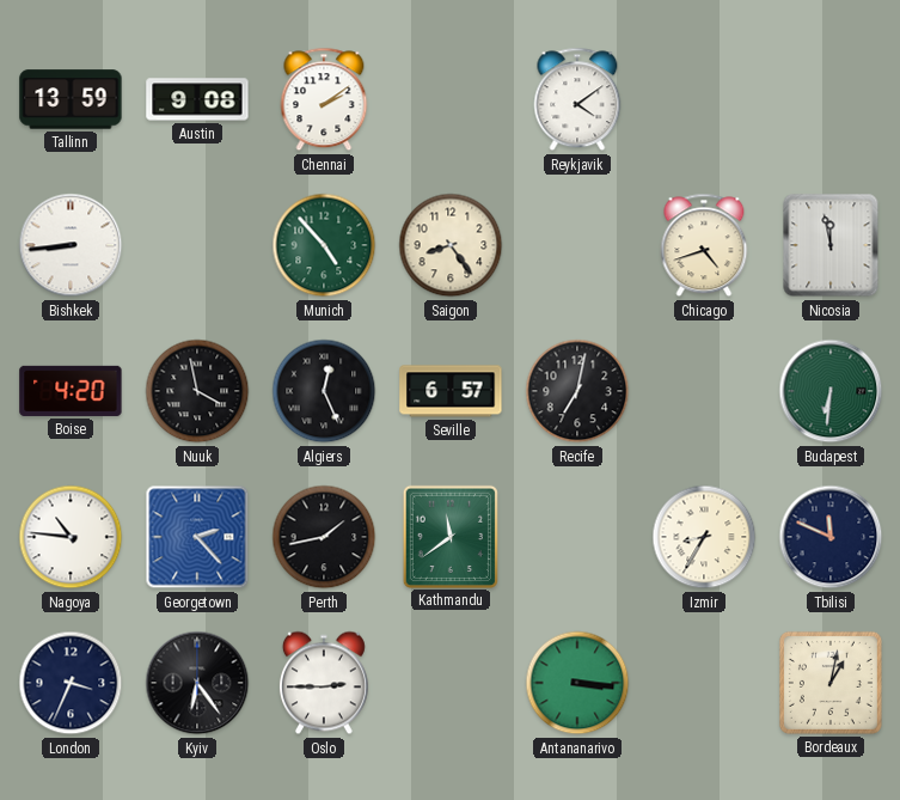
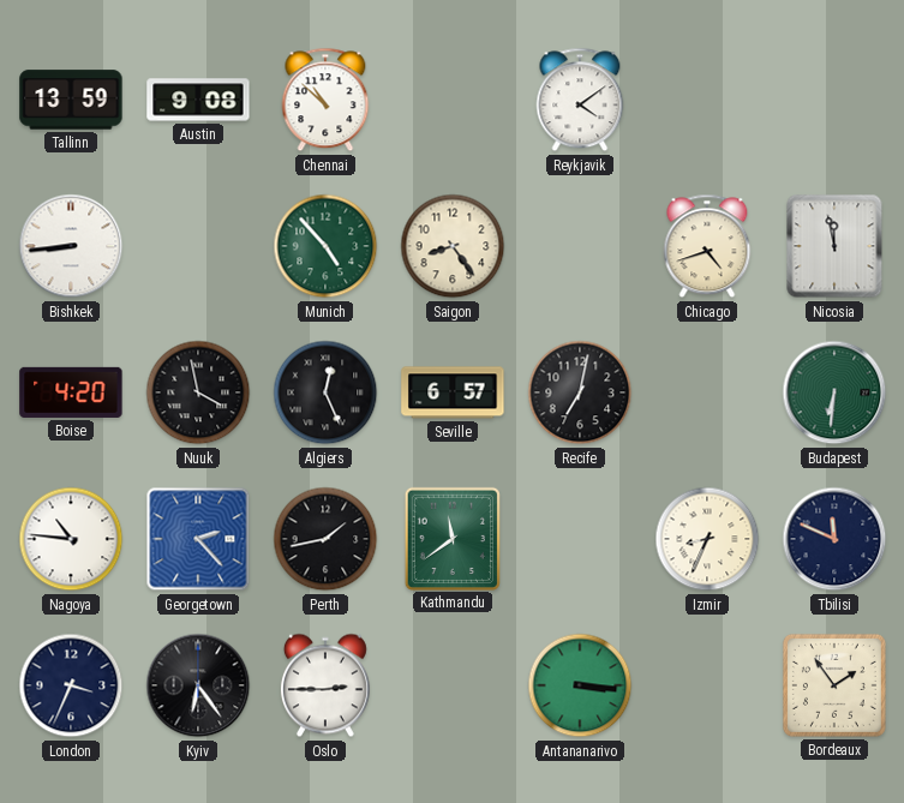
Chennai: 2:09 -> 10:52 (325, 100)
Izmir: 8:35 -> 8:34 (707, 539)
Bordeaux: 1:02 -> 1:54 (834, 685)
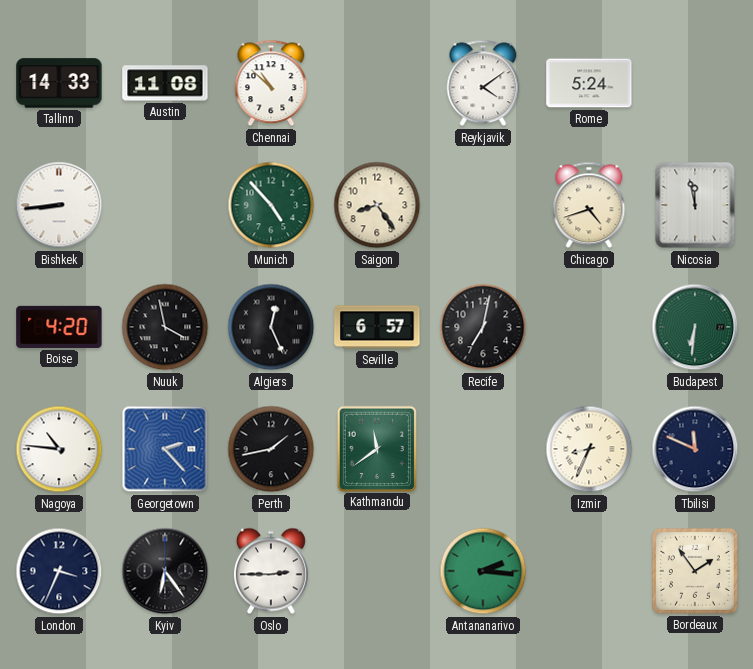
Tallinn: 13:59 -> 14:33 (59, 83)
Austin: 9:08 -> 11:08 (165, 83)
Rome: none -> 5:24 (589, 83)
Antananarivo: 3:16 -> 2:16 (483, 571)
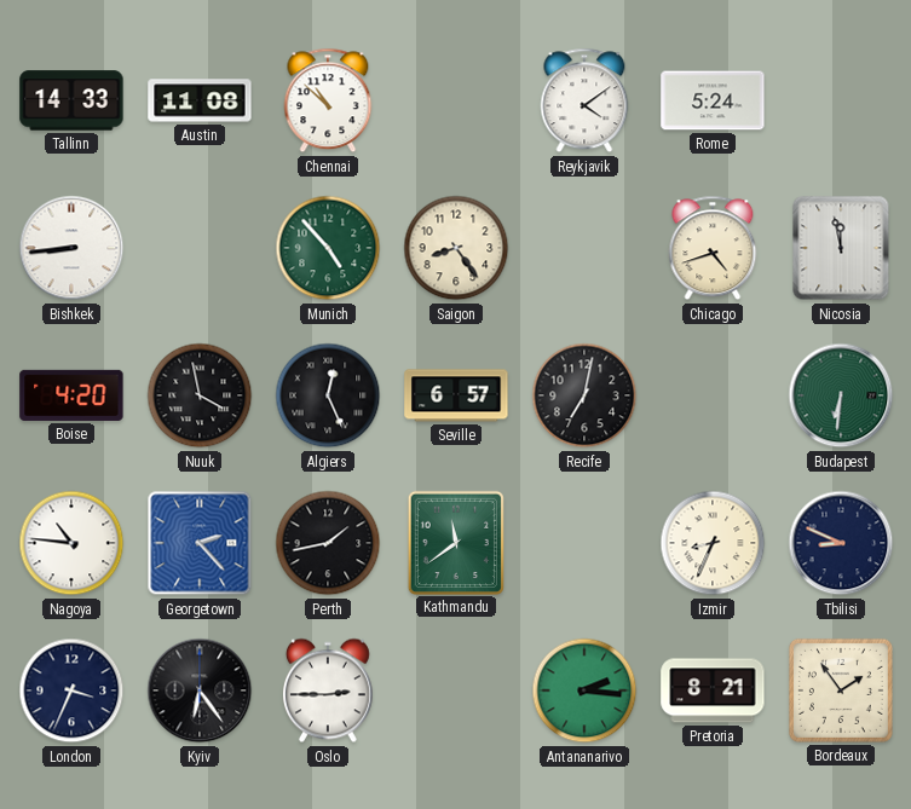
Tbilisi: 11:49 -> 8:49 (841, 543)
Pretoria: none -> 8:21 (713, 690)
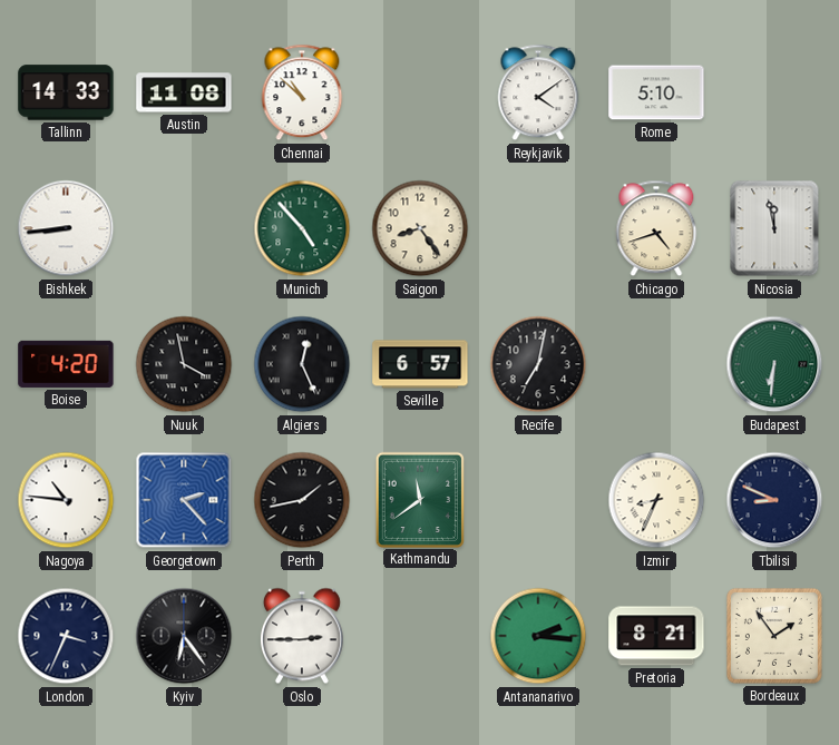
Rome: 5:24 -> 5:10 (656, 92)
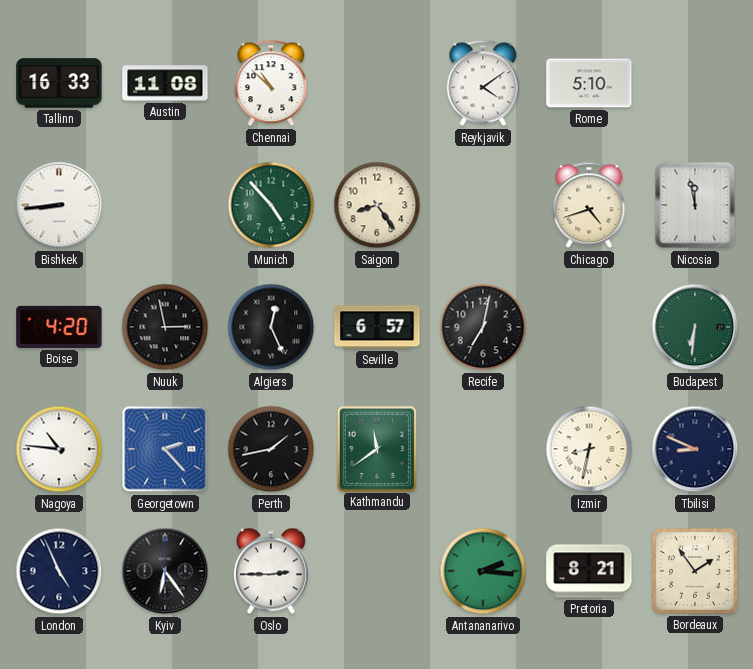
Tallinn: 14:33 -> 16:33 (59, 83)
Nuuk: 3:58 -> 2:58 (165, 327)
Izmir: 8:34 -> 8:32 (589, 449)
London: 3:34 -> 4:56 (59, 571)
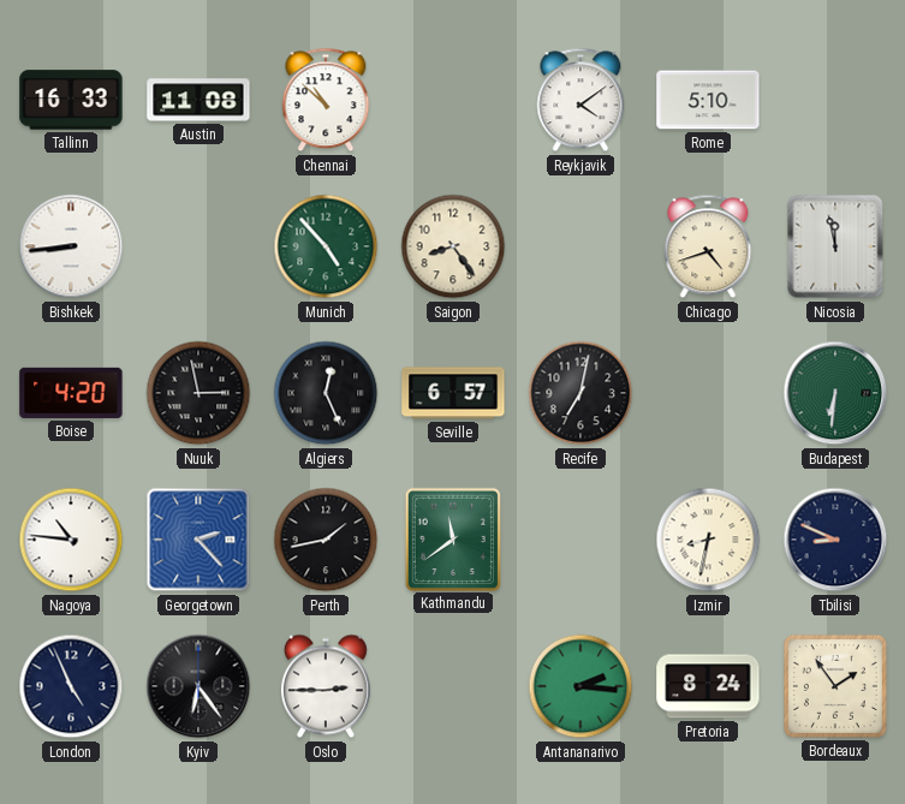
Pretoria: 8:21 -> 8:24 (708, 686)
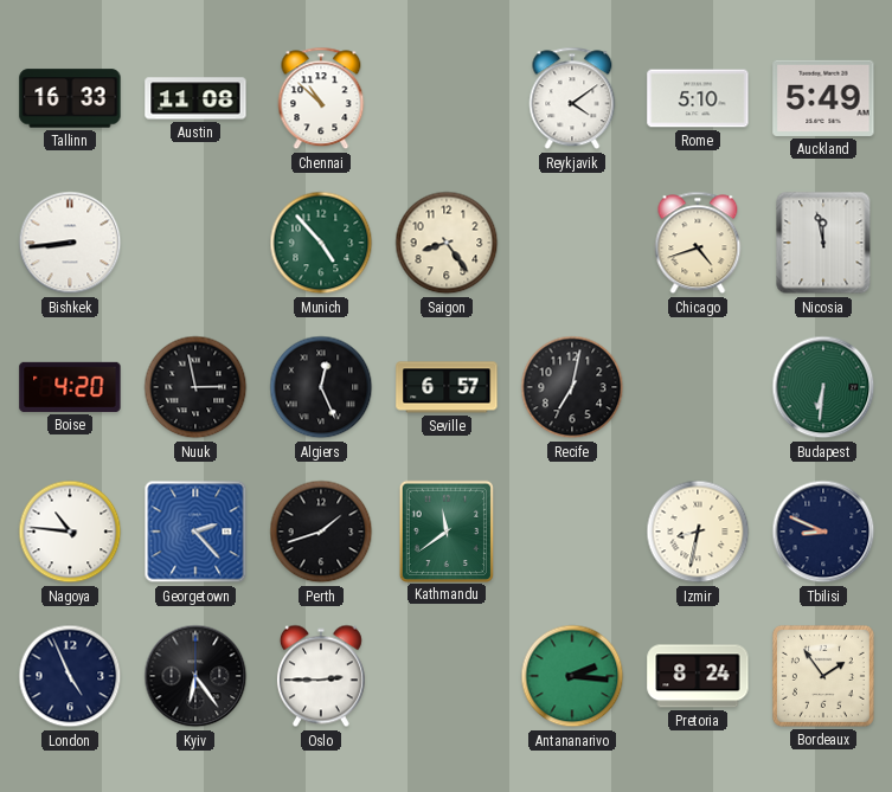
Auckland: none -> 5:49 (823, 98)
Perth: 1:43 -> 1:42 (321, 532)
